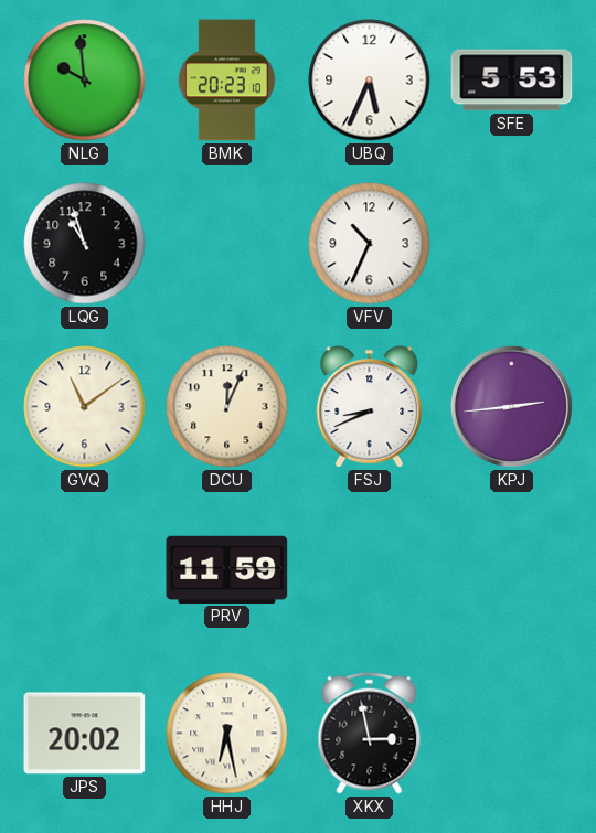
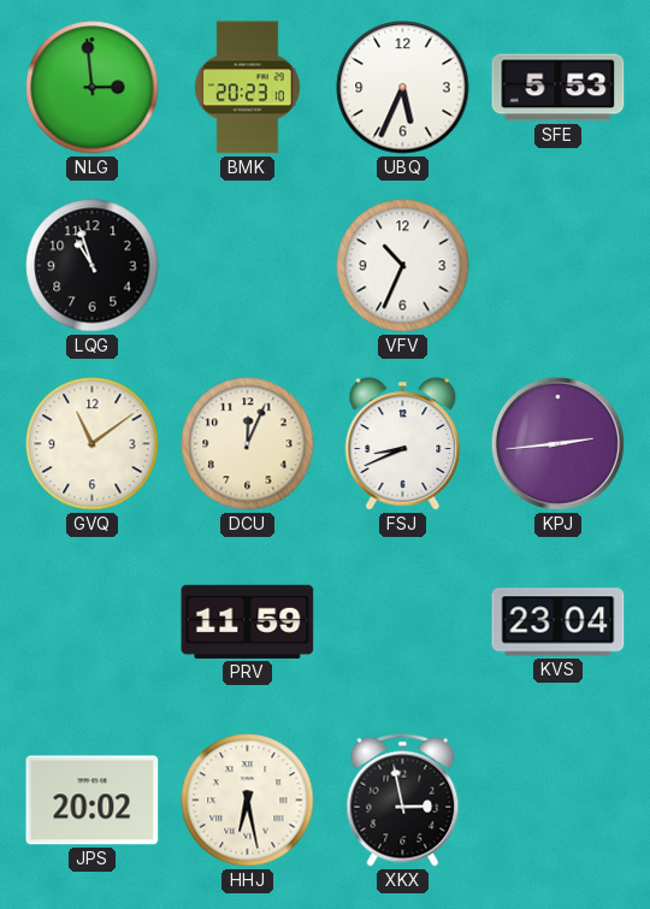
NLG: 9:59 -> 2:59 (93, 88)
KVS: none -> 23:04 (559, 622)
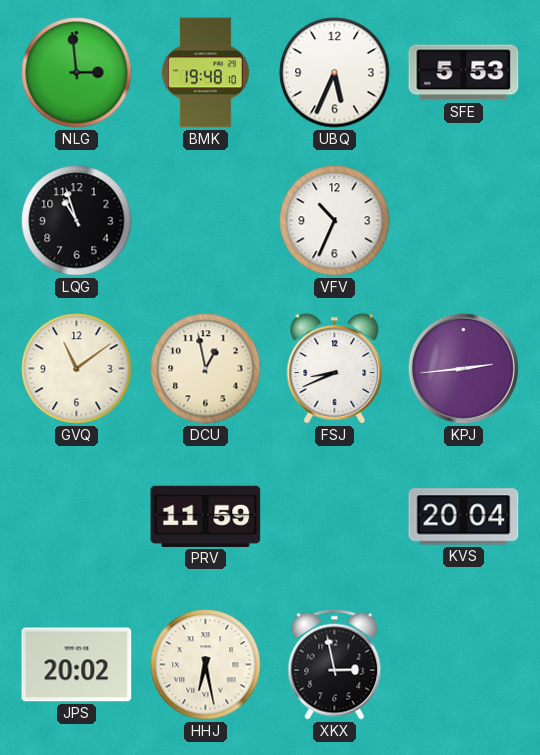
BMK: 20:23 -> 19:48 (205, 73)
DCU: 12:04 -> 12:58 (206, 369)
KVS: 23:04 -> 20:04 (464, 517)
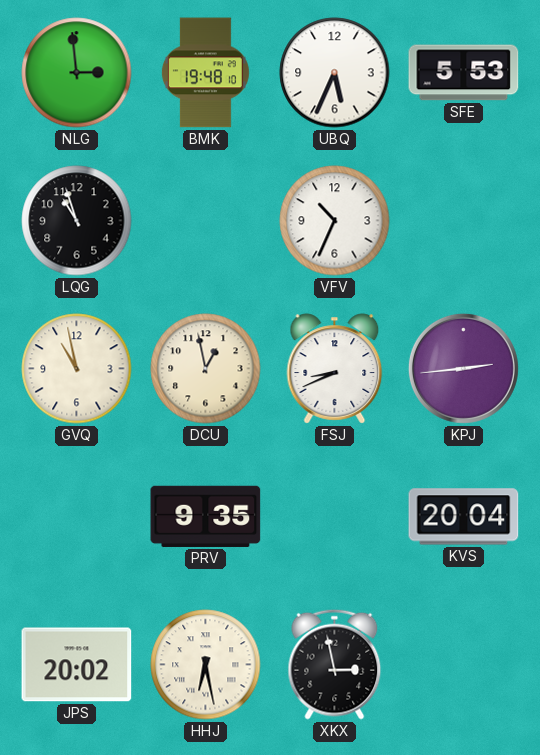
GVQ: 11:09 -> 10:58 (77, 369)
PRV: 11:59 -> 9:35 (206, 516)
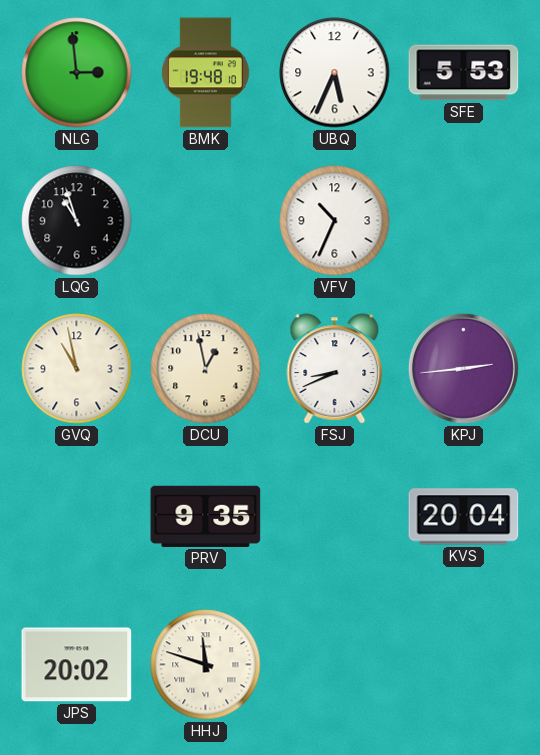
HHJ: 6:28 -> 11:48 (206, 665)
XKX: 2:58 -> none (335, 664)
